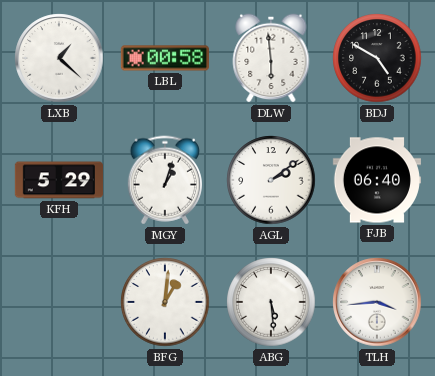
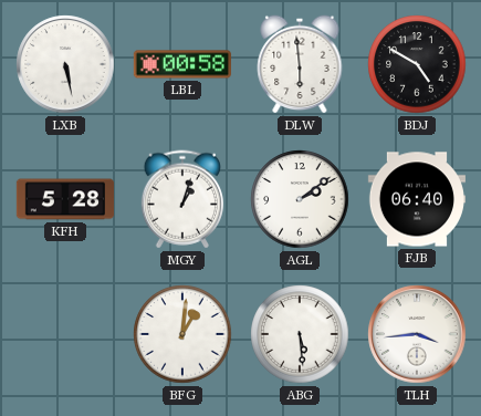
LXB: 1:22 -> 5:28 (65, 64)
KFH: 5:29 -> 5:28 (64, 199)
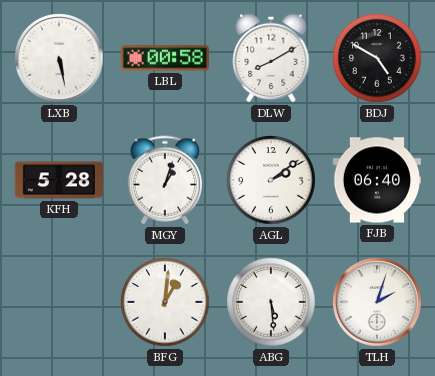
DLW: 5:59 -> 8:10 (271, 58)
TLH: 3:44 -> 2:03 (377, 302)
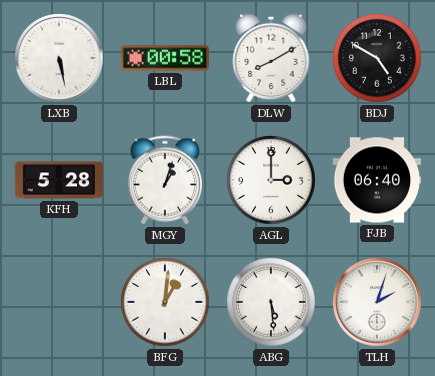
AGL: 2:09 -> 3:00 (271, 180)
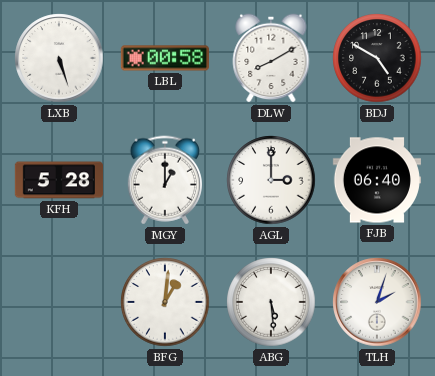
LXB: 5:28 -> 5:27 (59, 58)
MGY: 1:03 -> 1:00 (165, 180)
